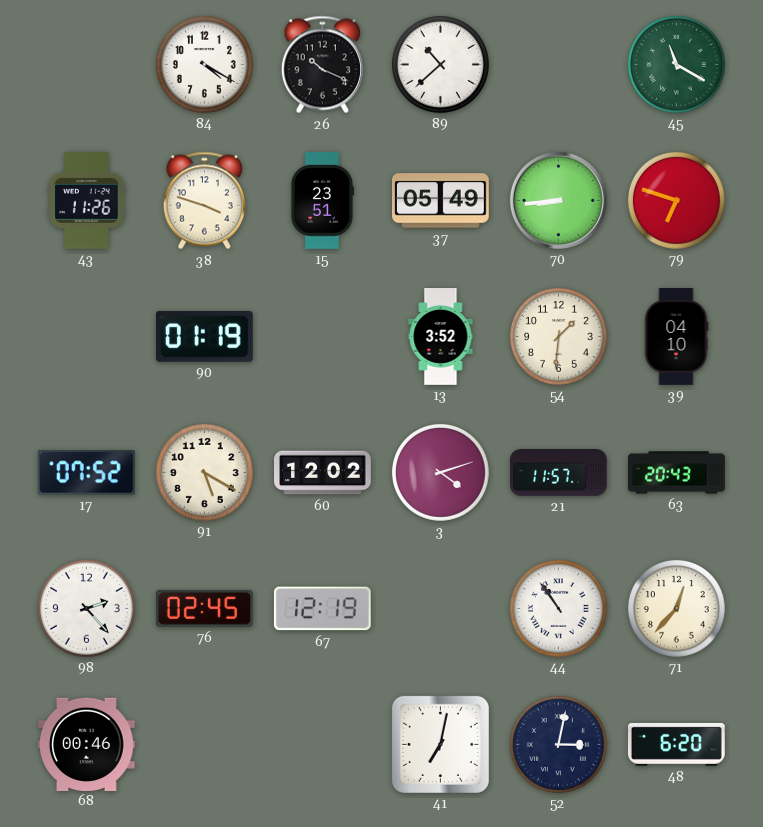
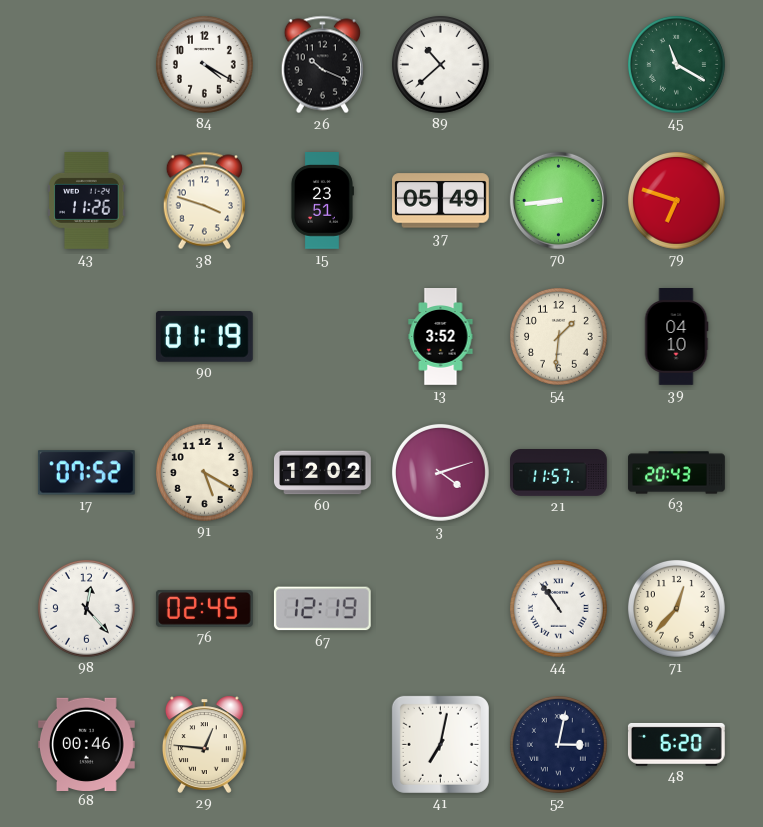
98: 2:23 -> 12:23 (86, 608)
29: none -> 12:46 (204, 744)
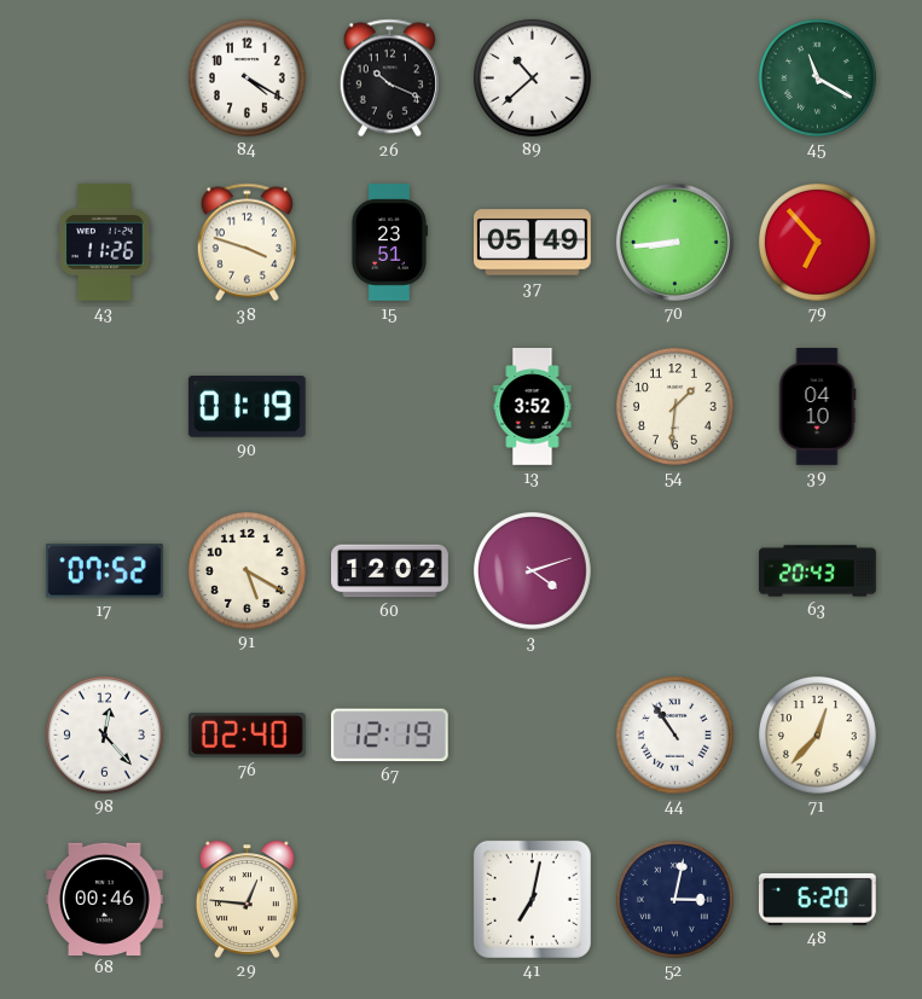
79: 6:48 -> 6:53 (817, 242)
21: 11:57 -> none (559, 473)
76: 02:45 -> 02:40 (247, 734)
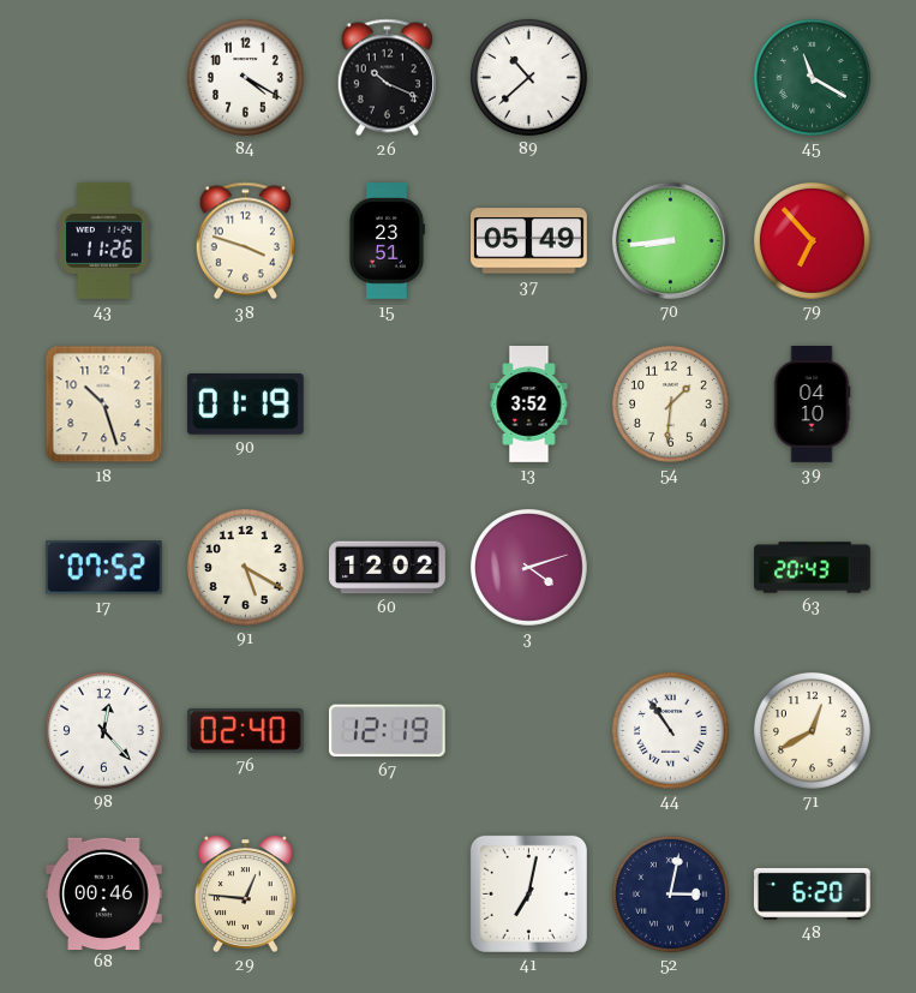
18: none -> 10:27 (104, 405)
71: 12:37 -> 12:40 (812, 730)
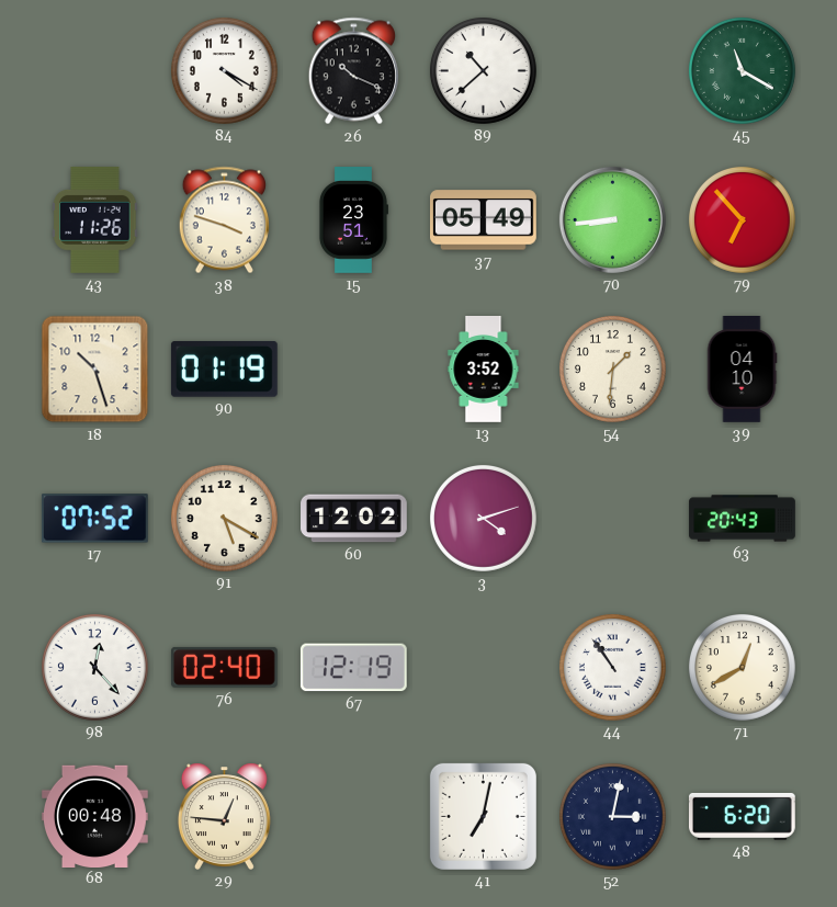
68: 00:46 -> 00:48 (95, 816)
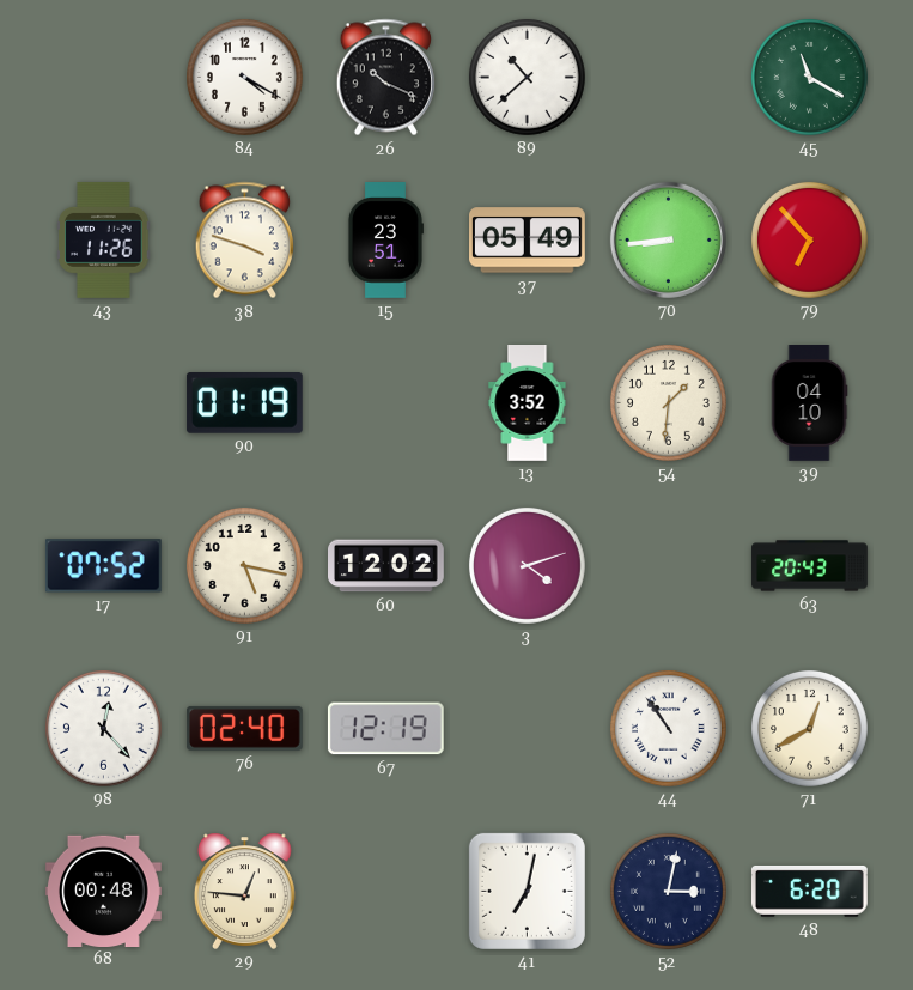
18: 10:27 -> none (95, 370)
91: 5:20 -> 5:17 (244, 565)
